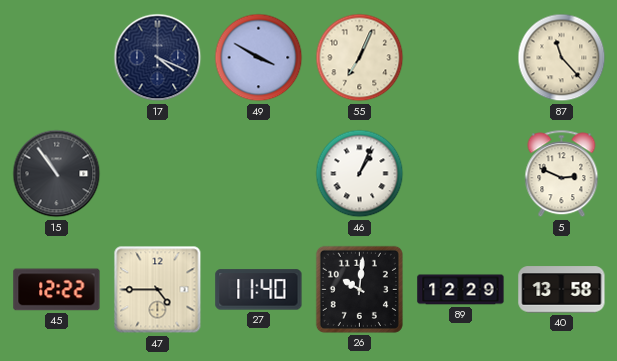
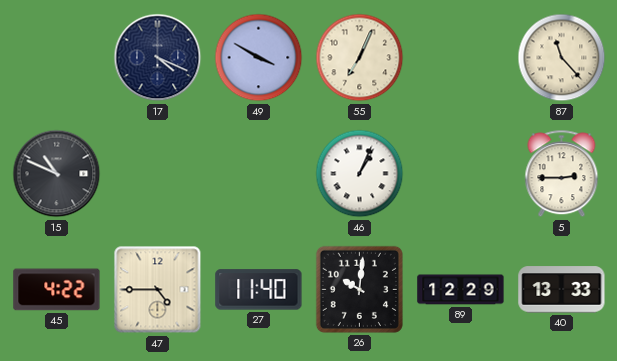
15: 10:54 -> 10:49 (57, 174)
5: 2:49 -> 2:45 (562, 174)
45: 12:22 -> 4:22 (57, 290)
40: 13:58 -> 13:33 (562, 290)
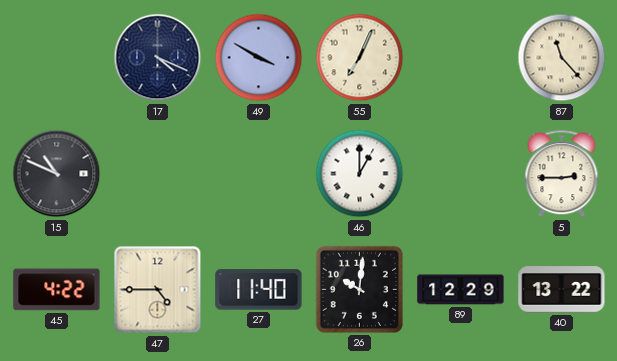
46: 1:04 -> 1:00 (360, 174)
40: 13:33 -> 13:22 (562, 290)
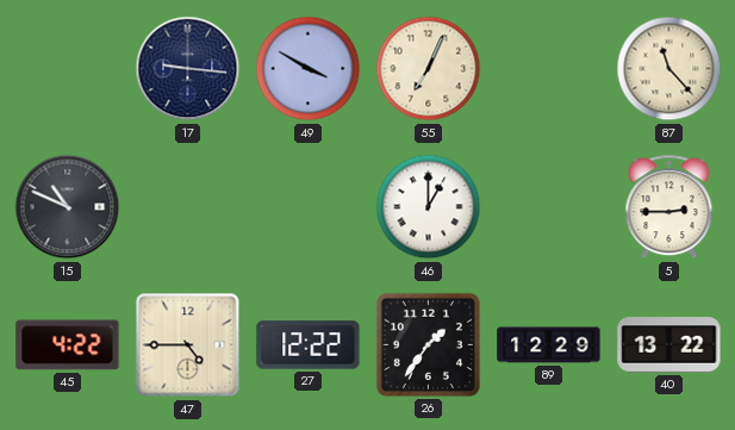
17: 4:19 -> 9:16 (188, 69)
27: 11:40 -> 12:22 (309, 345)
26: 10:01 -> 1:36 (428, 344)
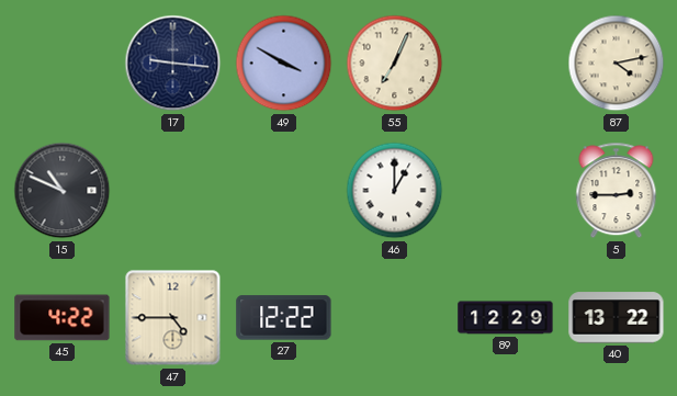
87: 11:23 -> 4:13 (617, 64)
26: 1:36 -> none (428, 344)
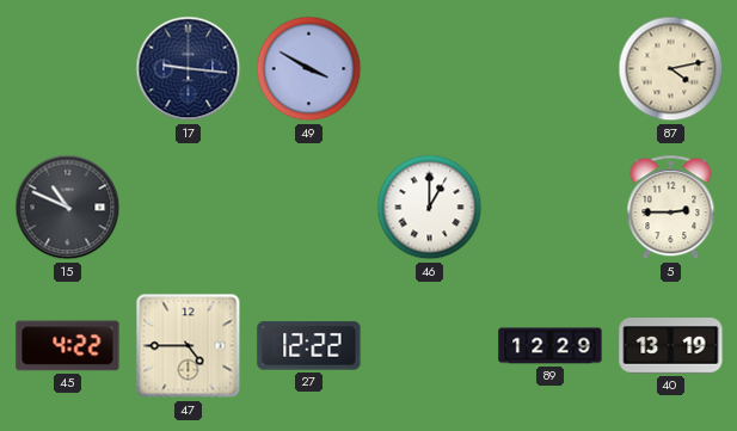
55: 7:04 -> none (395, 64)
40: 13:22 -> 13:19 (671, 346)
